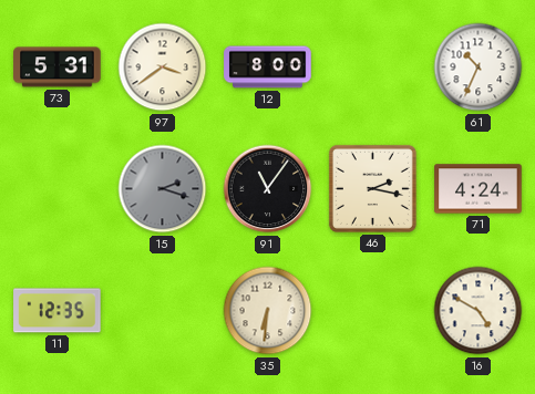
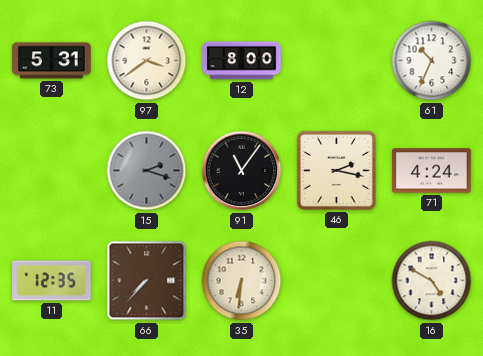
66: none -> 7:37 (147, 281)
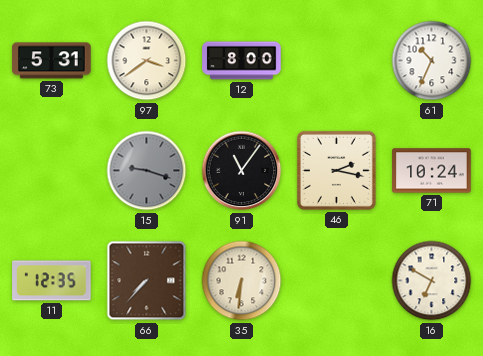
15: 2:18 -> 9:18 (147, 171)
71: 4:24 -> 10:24 (432, 171)
16: 4:50 -> 6:50 (432, 281)
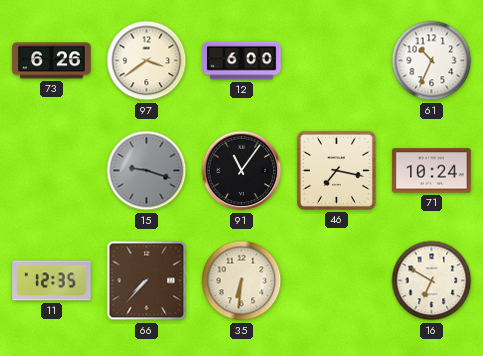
73: 5:31 -> 6:26 (52, 61)
12: 8:00 -> 6:00 (242, 61)
46: 2:17 -> 7:17 (336, 170)
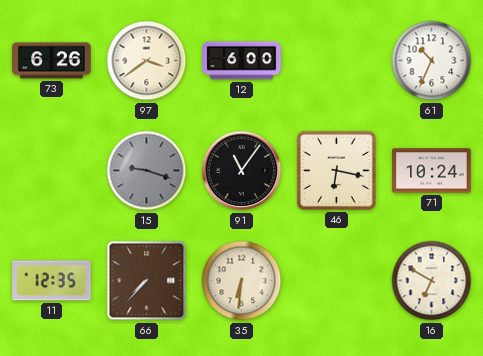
46: 7:17 -> 6:17 (336, 170)
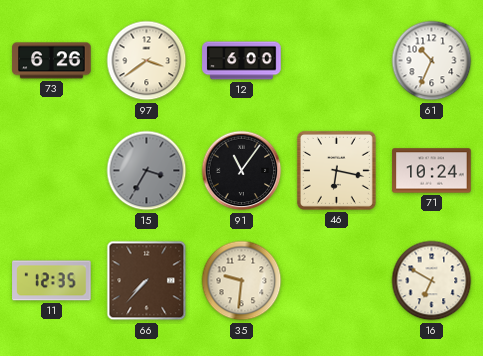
15: 9:18 -> 3:35 (147, 171)
35: 6:31 -> 9:31 (242, 281)
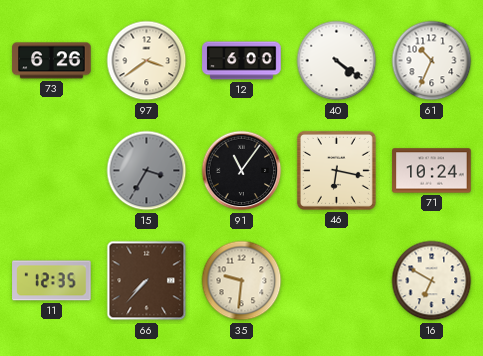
40: none -> 4:21 (337, 61)
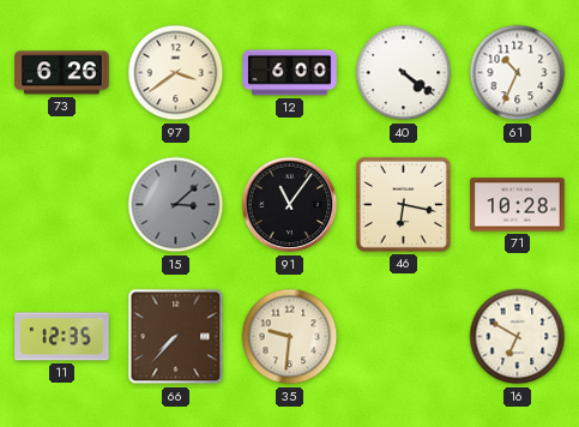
15: 3:35 -> 3:08 (176, 205)
71: 10:24 -> 10:28 (518, 205)
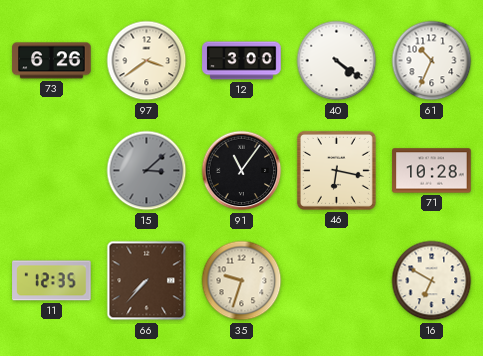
12: 6:00 -> 3:00 (242, 61)
35: 9:31 -> 9:33 (242, 281)
